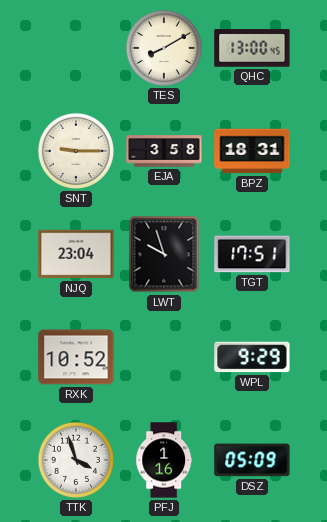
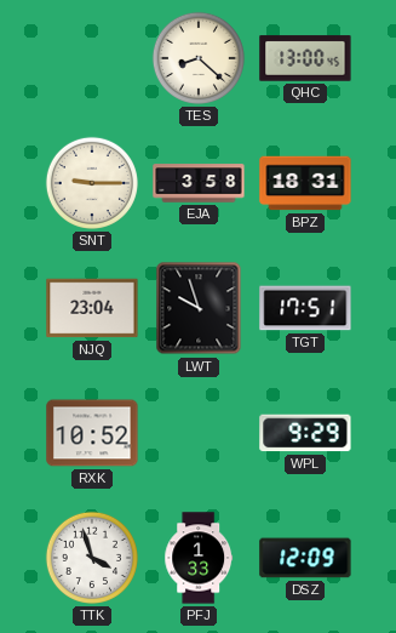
TES: 8:10 -> 8:22 (199, 58)
PFJ: 1:16 -> 1:33 (199, 558)
DSZ: 05:09 -> 12:09 (305, 558)
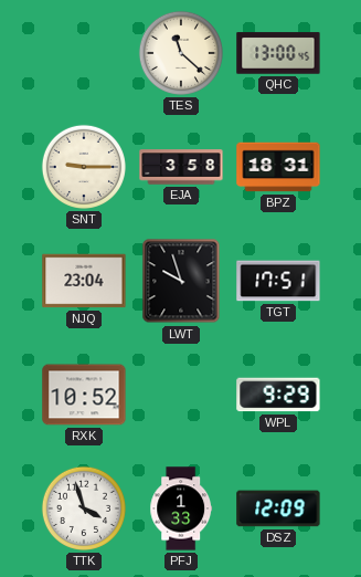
TES: 8:22 -> 11:22 (181, 53)
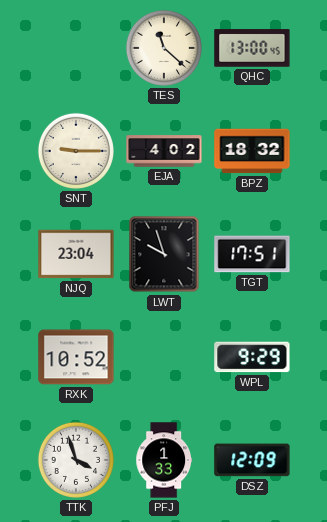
EJA: 3:58 -> 4:02 (164, 151)
BPZ: 18:31 -> 18:32 (252, 151)
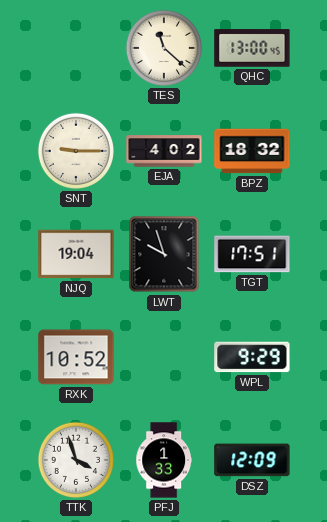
NJQ: 23:04 -> 19:04 (76, 254)
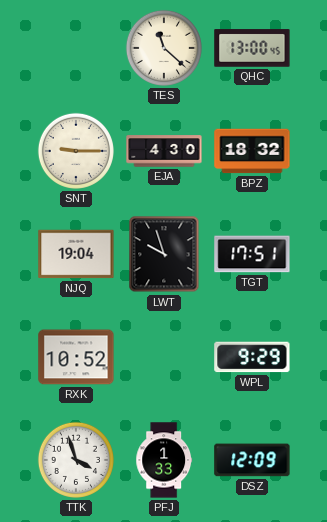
EJA: 4:02 -> 4:30 (164, 151)
